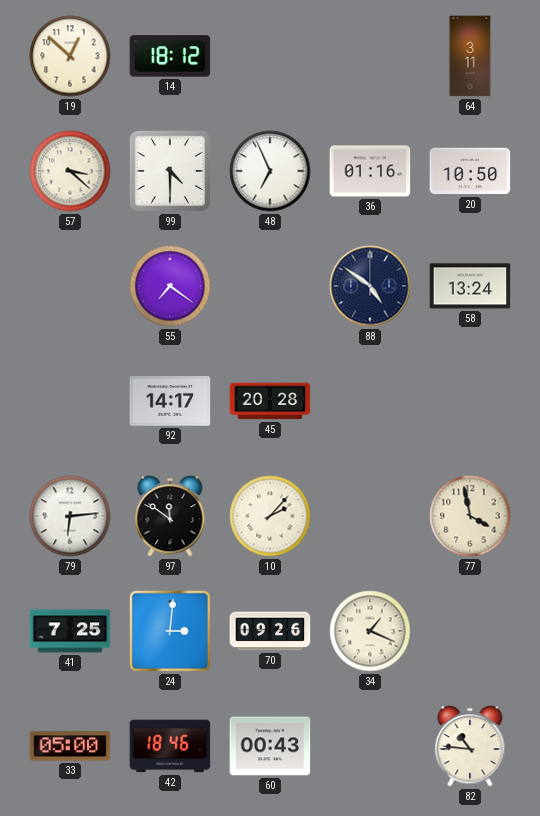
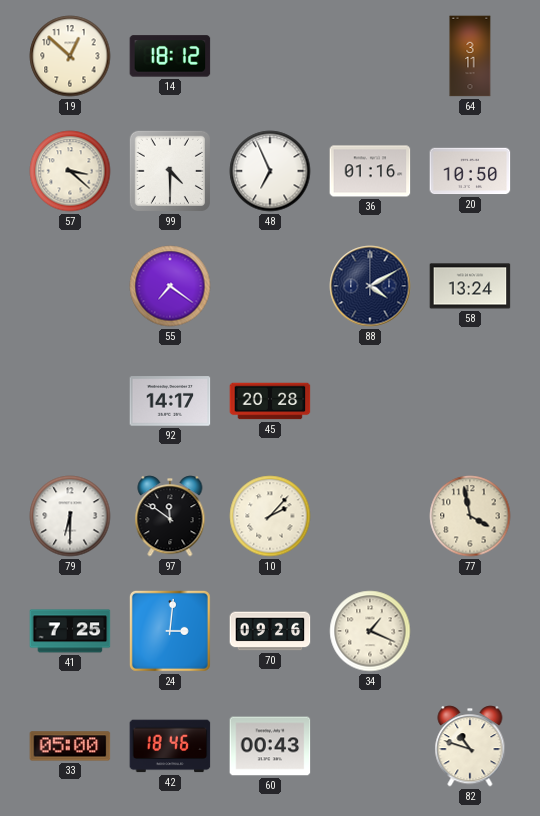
88: 4:51 -> 4:10 (370, 286)
79: 6:14 -> 6:30 (70, 516)
82: 10:46 -> 10:48 (470, 746)
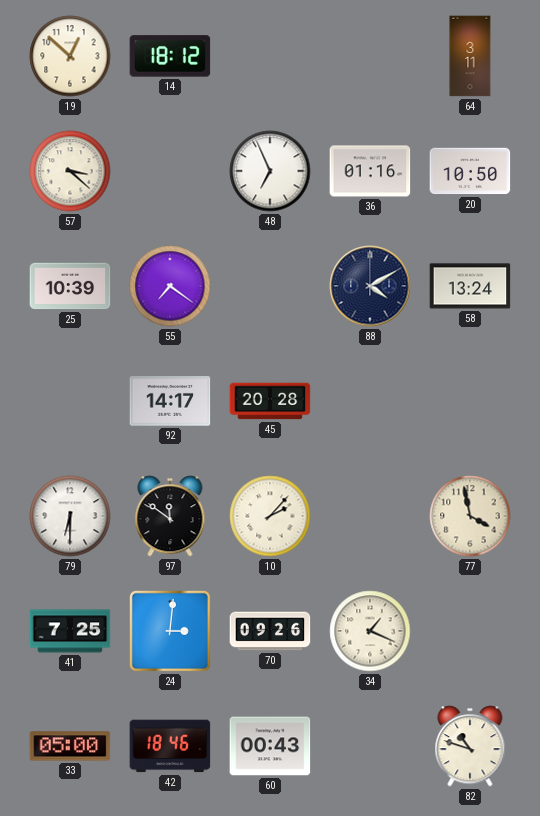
99: 4:30 -> none (170, 171)
25: none -> 10:39 (70, 286)
